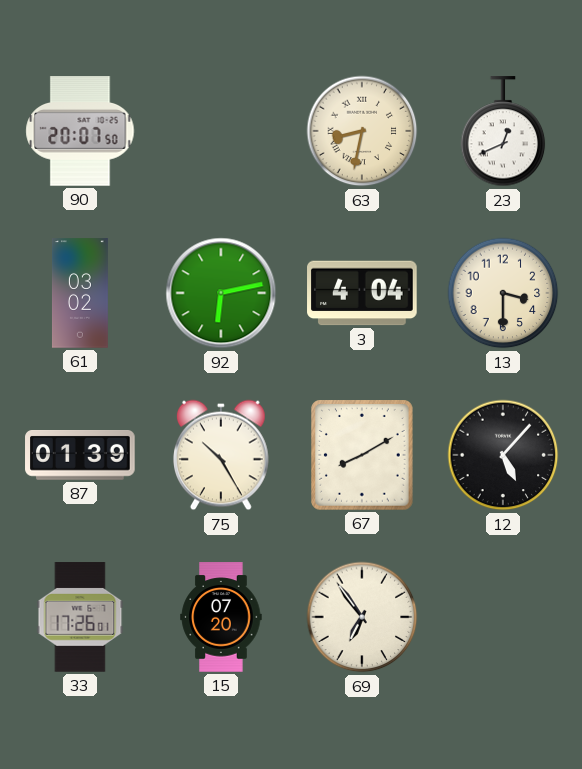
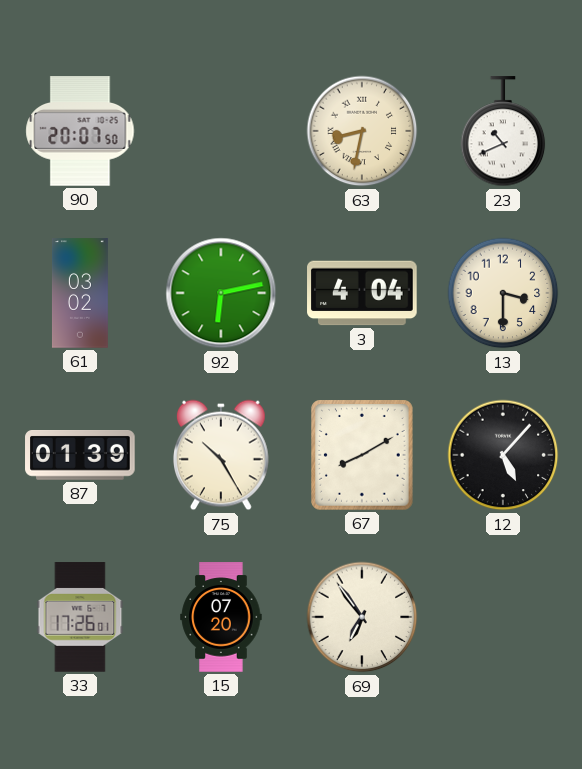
23: 12:41 -> 10:41 (503, 132)
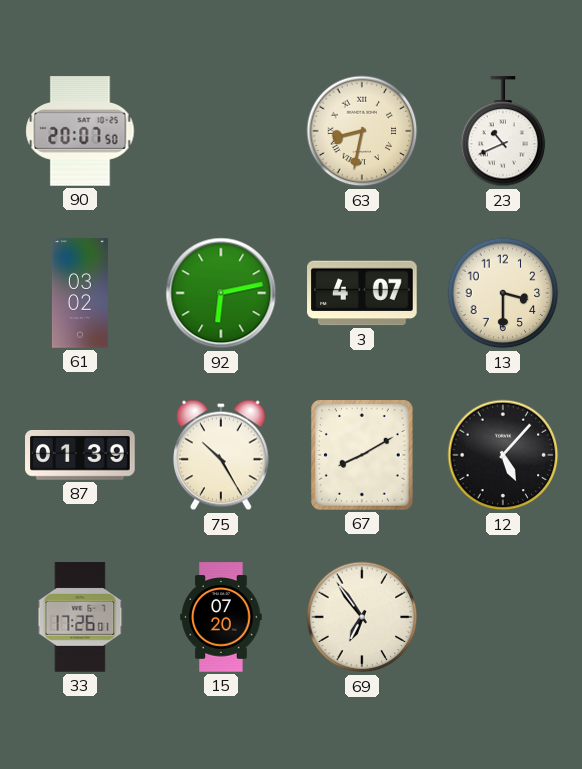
3: 4:04 -> 4:07 (362, 293)
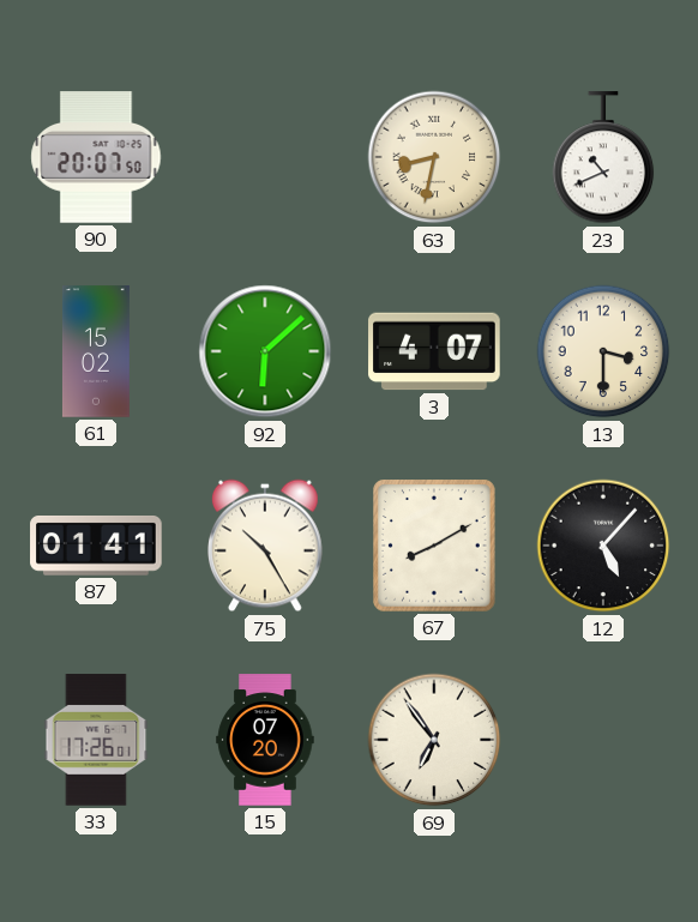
61: 03:02 -> 15:02 (96, 351)
92: 6:13 -> 6:08 (265, 351)
87: 01:39 -> 01:41 (96, 547)
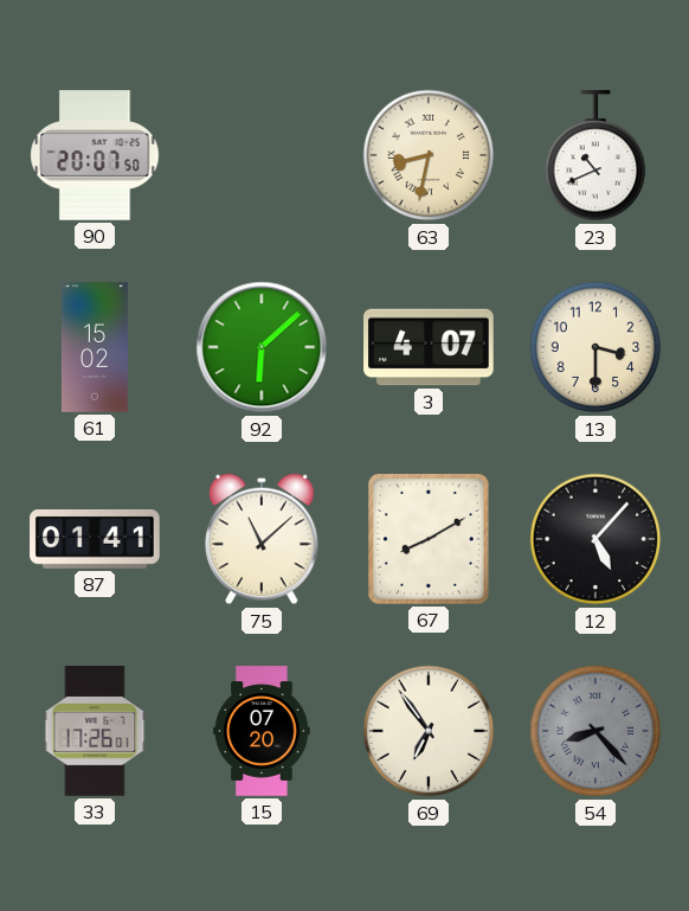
75: 10:25 -> 11:08 (263, 539)
54: none -> 8:23 (595, 731)
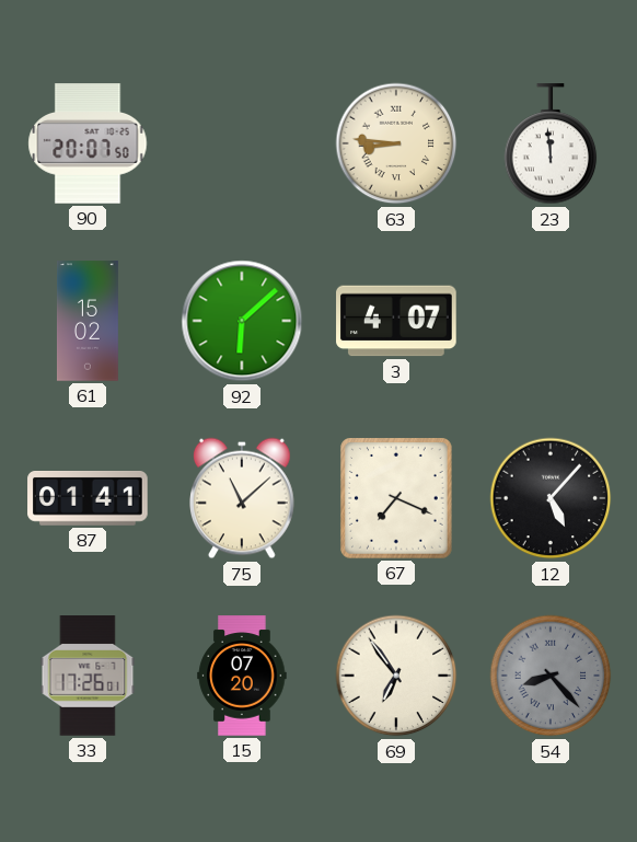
63: 8:32 -> 8:46 (396, 143)
23: 10:41 -> 11:59 (551, 145)
13: 3:30 -> none (595, 347)
67: 8:10 -> 7:19 (397, 498)
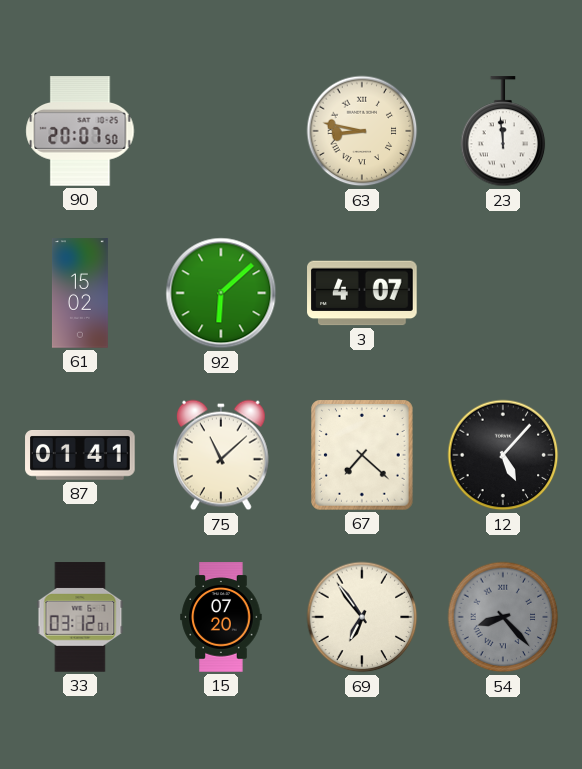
63: 8:46 -> 8:47 (362, 131)
67: 7:19 -> 7:22 (363, 455)
33: 17:26 -> 03:12 (80, 617)
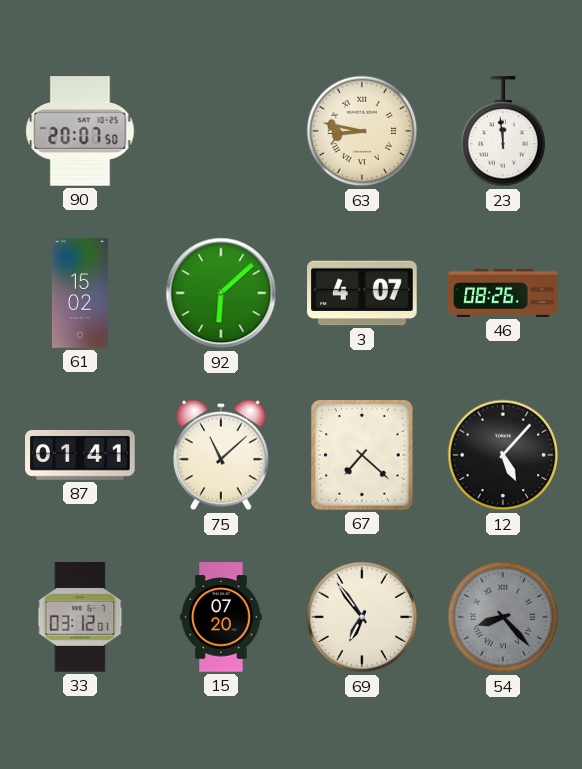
46: none -> 08:26 (503, 293)
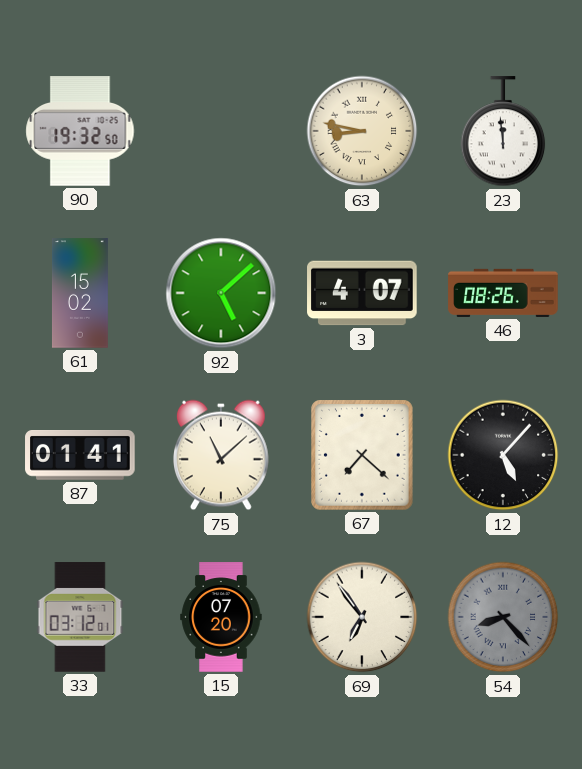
90: 20:07 -> 19:32 (80, 131)
92: 6:08 -> 5:08 (221, 293)
